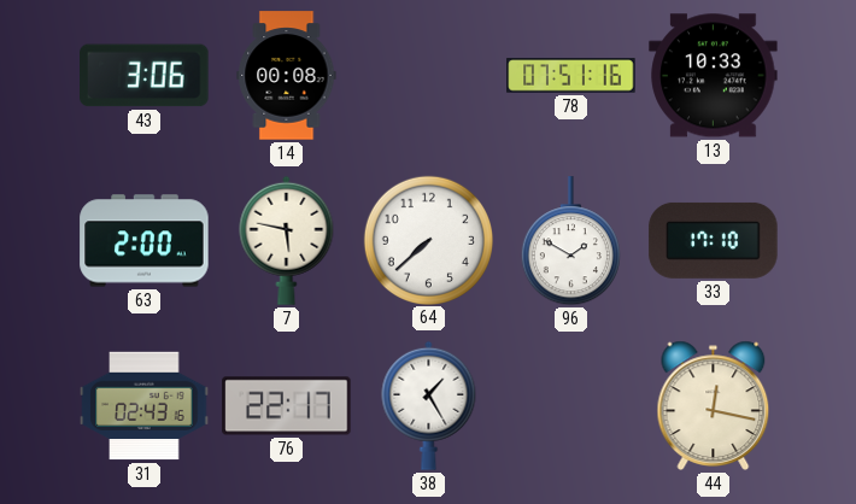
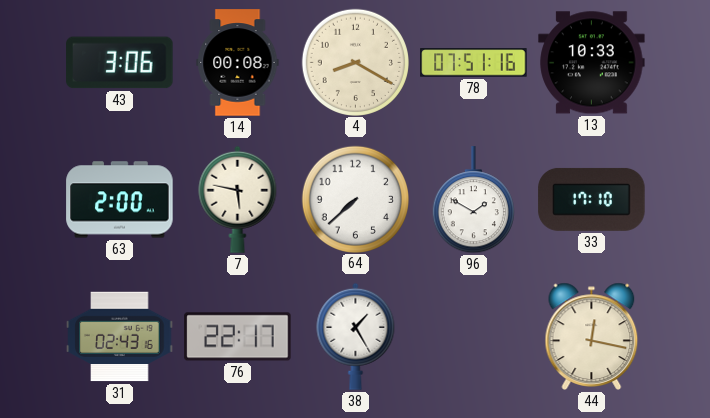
4: none -> 8:20 (355, 62)
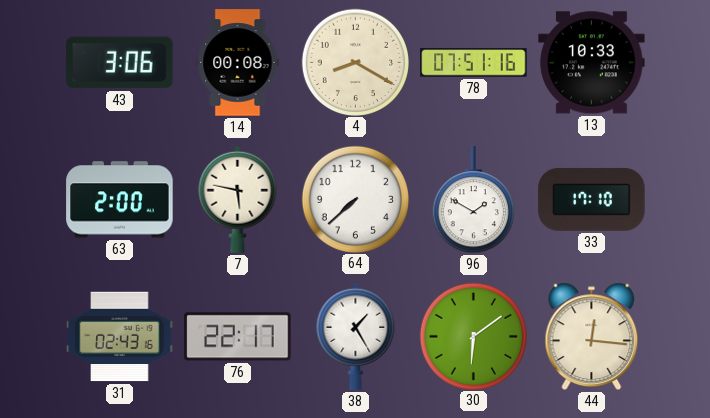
30: none -> 6:09 (473, 336)
44: 12:17 -> 12:16 (592, 336)
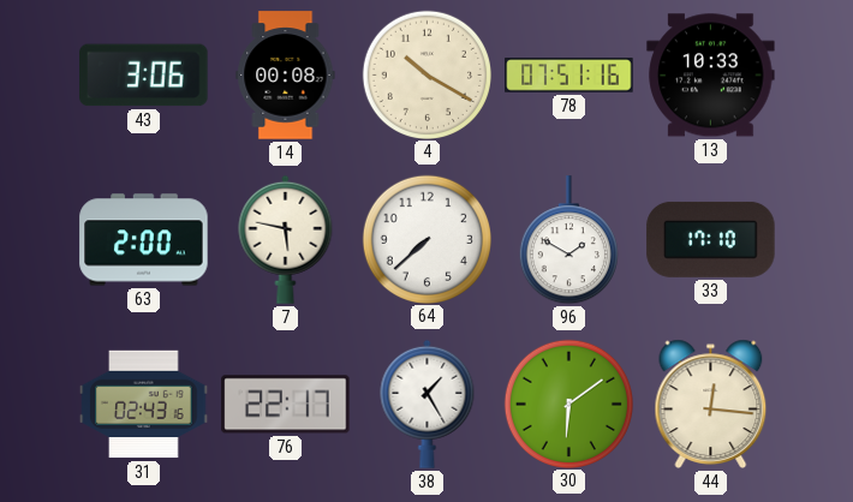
4: 8:20 -> 10:20 (426, 74)
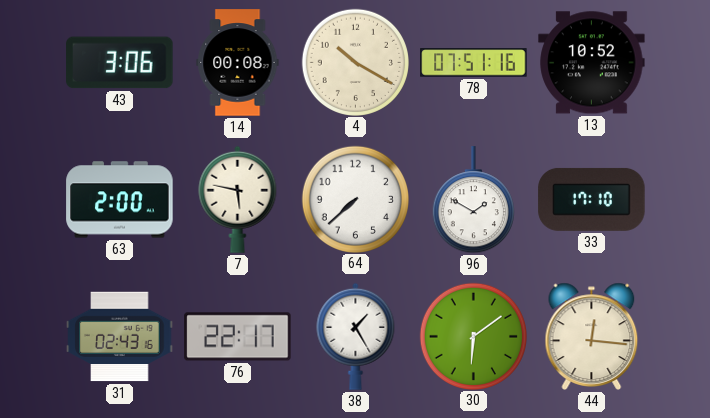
13: 10:33 -> 10:52 (592, 63)
